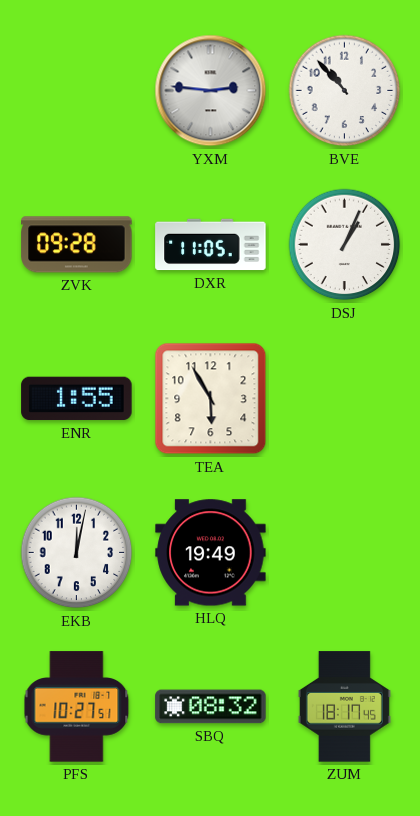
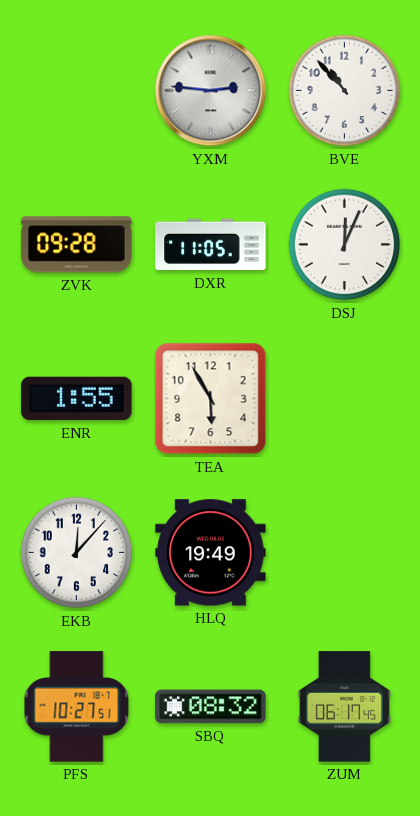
DSJ: 1:04 -> 12:04 (345, 245)
EKB: 12:02 -> 12:07 (77, 553)
ZUM: 18:17 -> 06:17 (344, 707)
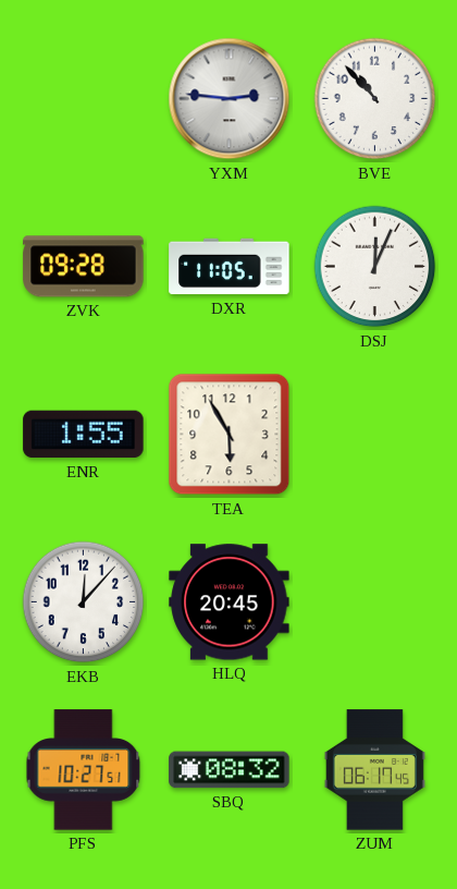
HLQ: 19:49 -> 20:45 (230, 602)
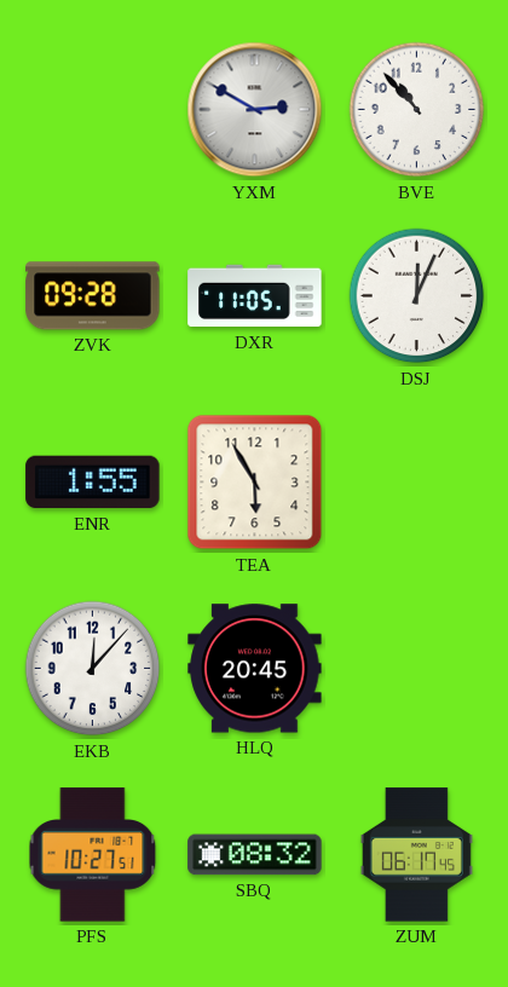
YXM: 2:46 -> 2:50 (255, 110)
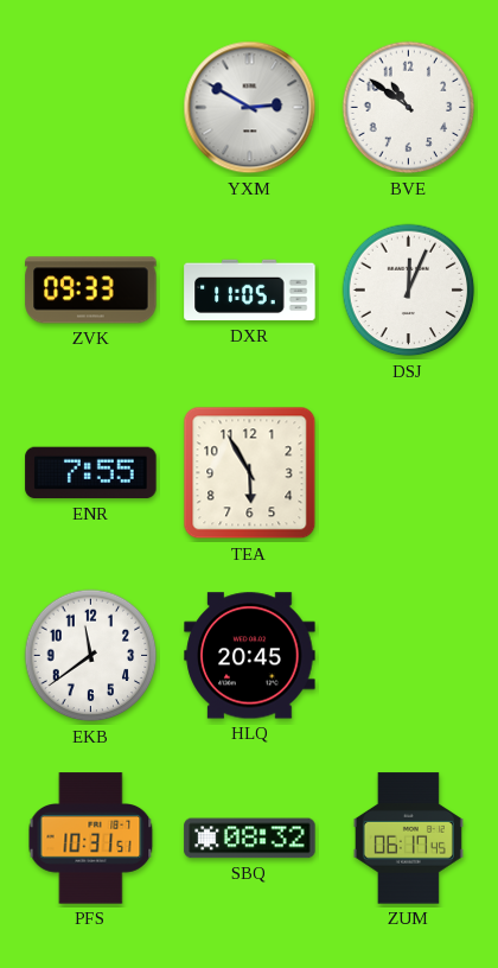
BVE: 10:53 -> 10:51 (409, 108)
ZVK: 09:28 -> 09:33 (91, 291)
ENR: 1:55 -> 7:55 (91, 473)
EKB: 12:07 -> 11:39 (91, 656)
PFS: 10:27 -> 10:31 (91, 839)
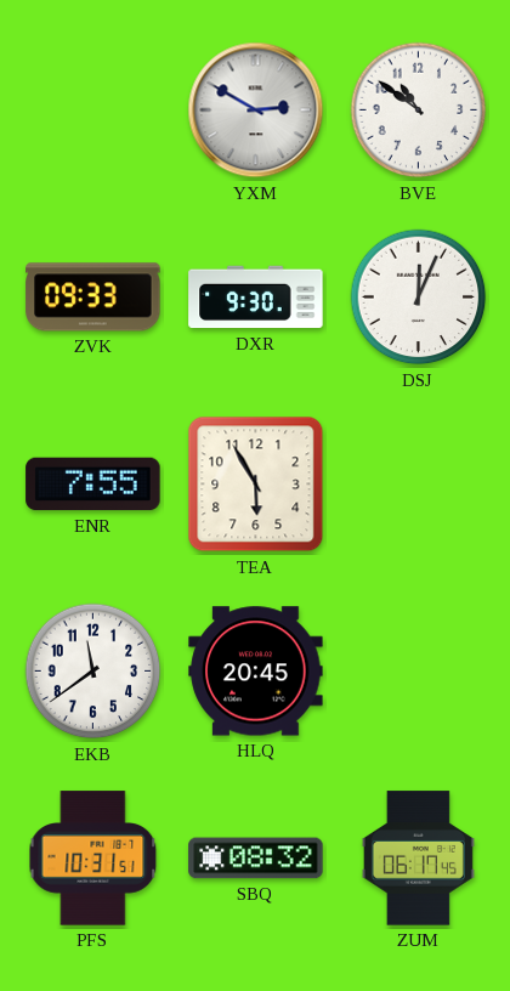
DXR: 11:05 -> 9:30 (256, 298)
